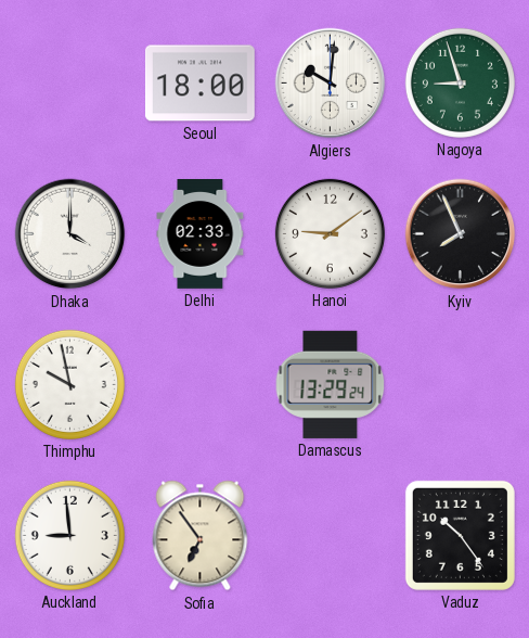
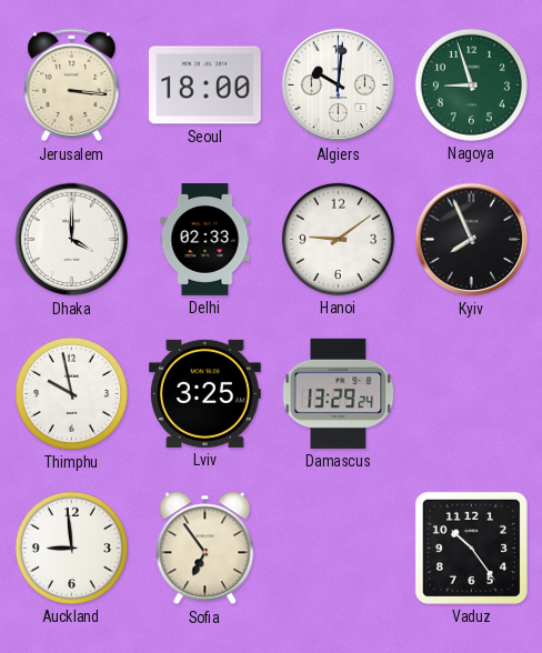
Jerusalem: none -> 3:16 (72, 86)
Lviv: none -> 3:25 (204, 393)
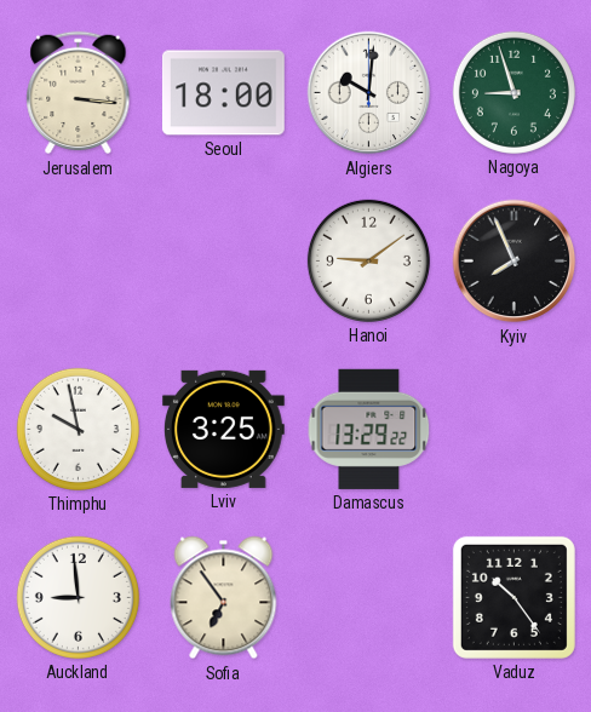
Dhaka: 4:00 -> none (72, 240)
Delhi: 02:33 -> none (205, 240)
Damascus: 13:29:24 -> 13:29:22 (369, 429)
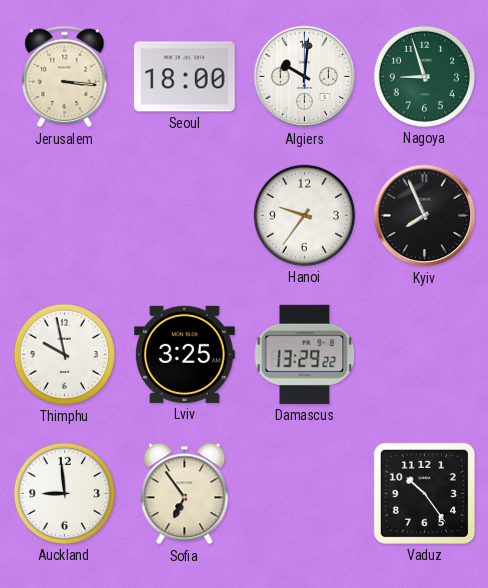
Hanoi: 9:09 -> 9:36 (304, 215)
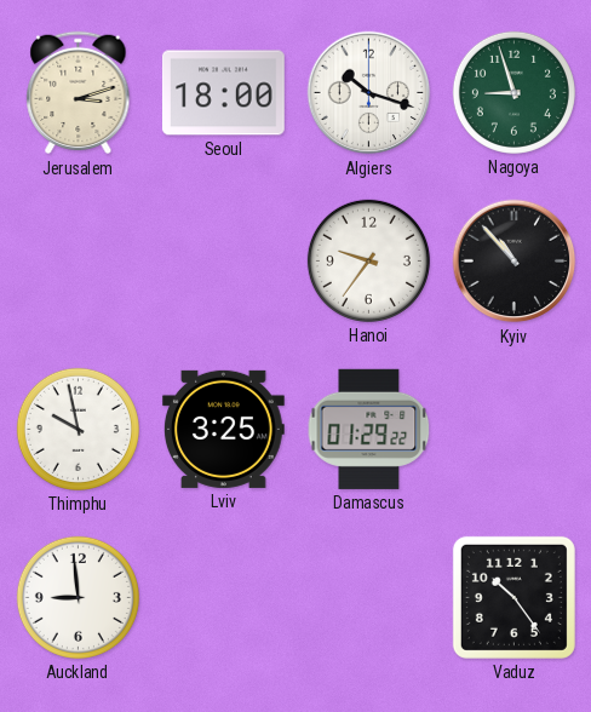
Jerusalem: 3:16 -> 3:12 (79, 93)
Algiers: 10:01 -> 10:18 (369, 93)
Kyiv: 7:56 -> 10:53 (515, 262)
Damascus: 13:29 -> 01:29 (369, 429)
Sofia: 6:54 -> none (185, 494)
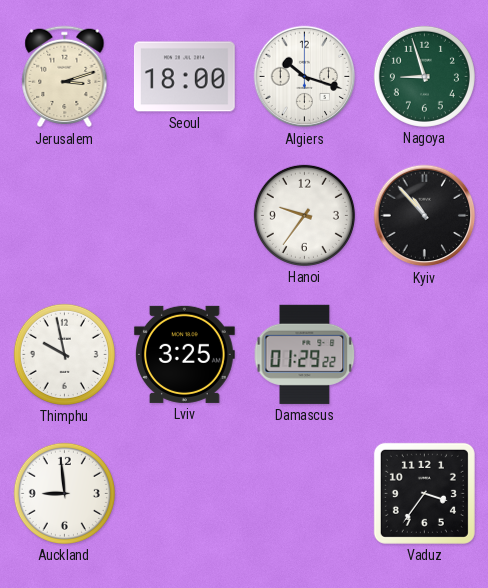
Vaduz: 10:24 -> 3:36 (424, 493)
